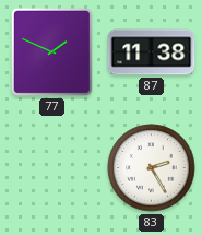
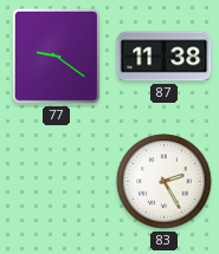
77: 1:49 -> 9:21 (56, 56)
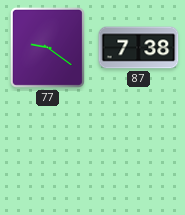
87: 11:38 -> 7:38 (139, 48)
83: 2:25 -> none (165, 182)
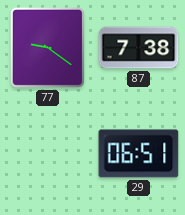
29: none -> 06:51 (139, 154)
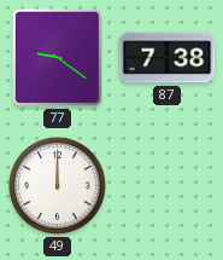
49: none -> 12:00 (58, 186)
29: 06:51 -> none (139, 154)
